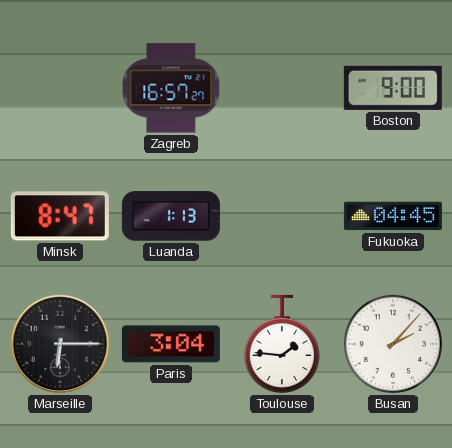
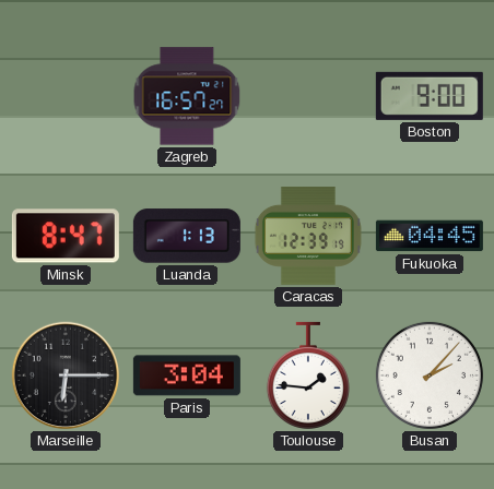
Caracas: none -> 12:39 (308, 236)
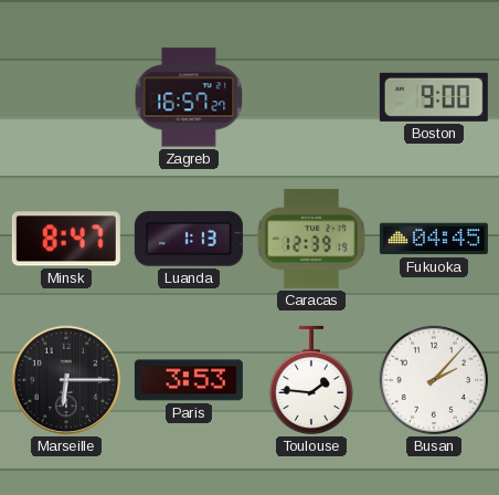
Paris: 3:04 -> 3:53 (189, 380)
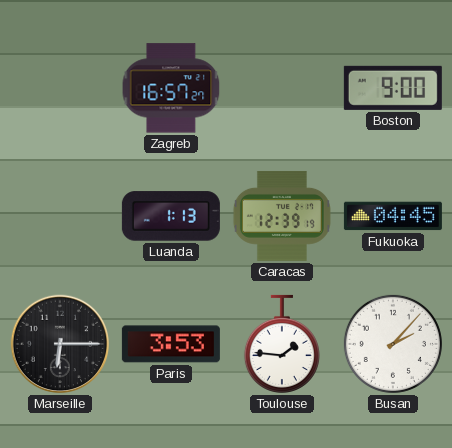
Minsk: 8:47 -> none (66, 239)
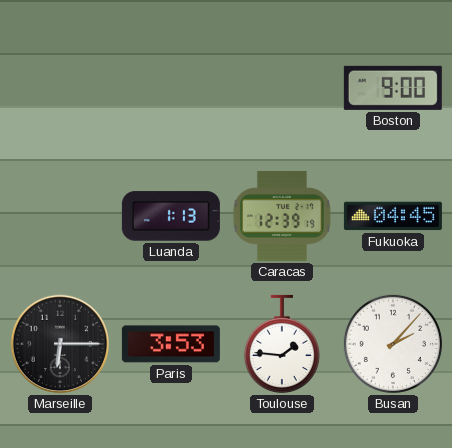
Zagreb: 16:57 -> none (171, 88)
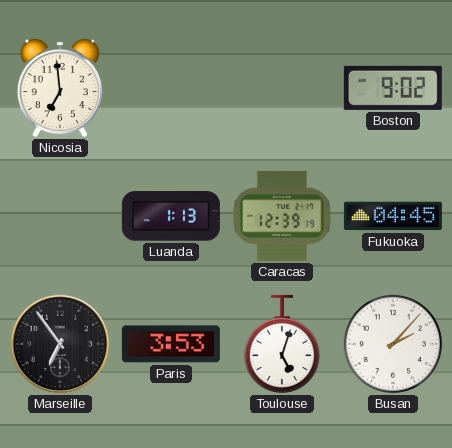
Nicosia: none -> 6:59 (60, 88)
Boston: 9:00 -> 9:02 (393, 88)
Marseille: 6:15 -> 6:54 (60, 344)
Toulouse: 1:46 -> 5:03 (282, 344)
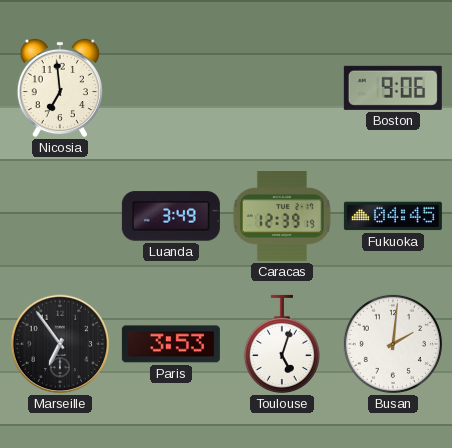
Boston: 9:02 -> 9:06 (393, 88)
Luanda: 1:13 -> 3:49 (171, 216)
Busan: 2:07 -> 2:01 (393, 344)
